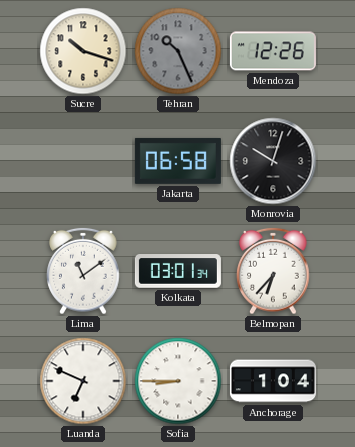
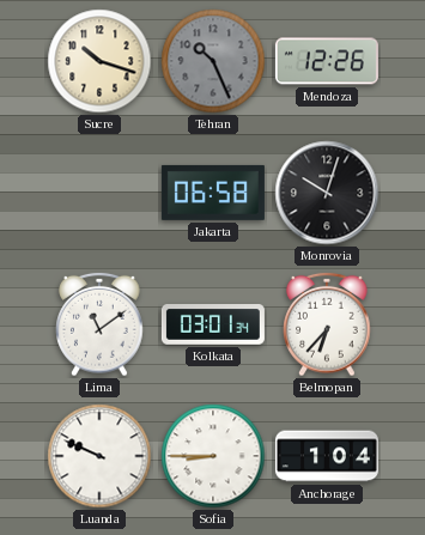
Luanda: 6:49 -> 9:49 (99, 456)
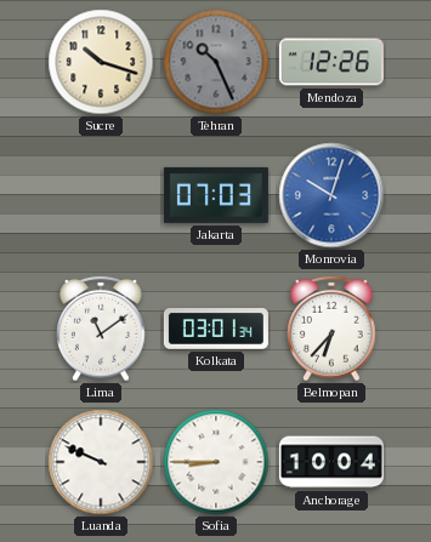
Jakarta: 06:58 -> 07:03 (216, 195)
Monrovia dial: black -> blue (331, 195)
Anchorage: 1:04 -> 10:04 (331, 462)
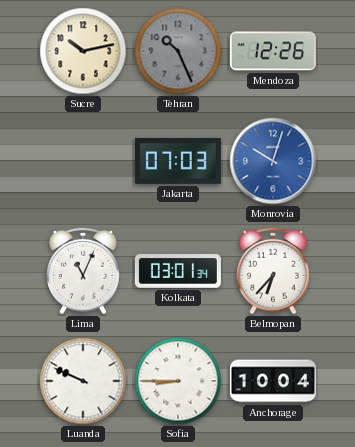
Sucre: 10:18 -> 10:13 (83, 51)
Lima: 11:09 -> 11:04 (83, 271)
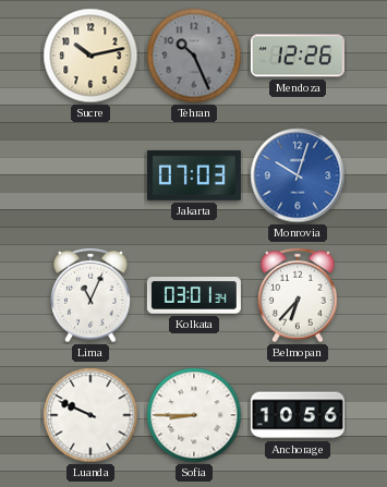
Anchorage: 10:04 -> 10:56 (298, 415)
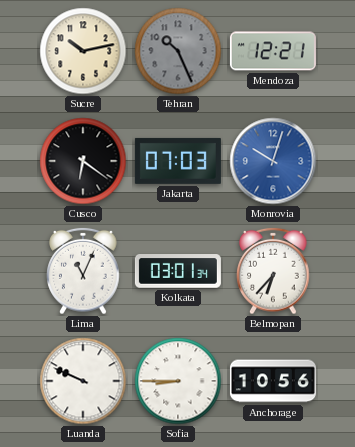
Mendoza: 12:26 -> 12:21 (273, 51)
Cusco: none -> 6:21 (83, 161)
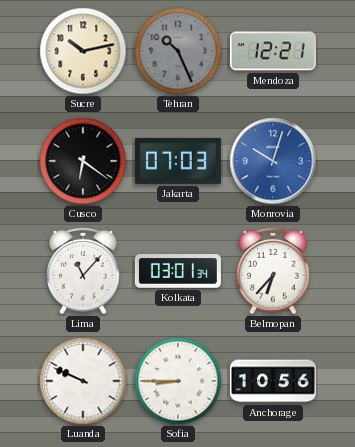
Lima: 11:04 -> 11:07 (83, 271)
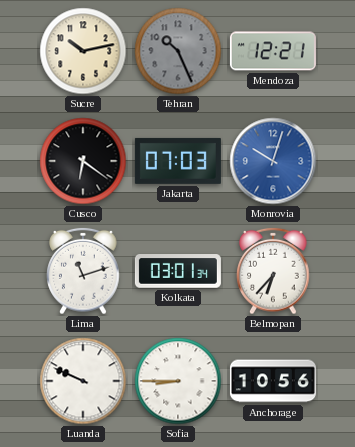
Lima: 11:07 -> 11:12 (83, 271)
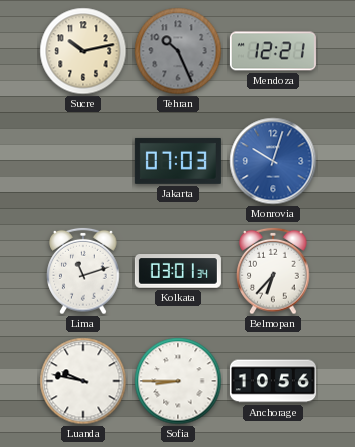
Cusco: 6:21 -> none (83, 161)
Luanda: 9:49 -> 9:47 (83, 381)
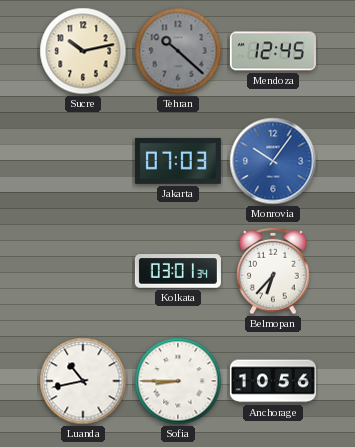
Tehran: 10:26 -> 10:22 (178, 51)
Mendoza: 12:21 -> 12:45 (273, 51)
Monrovia: 10:03 -> 10:06 (273, 161)
Lima: 11:12 -> none (83, 271)
Luanda: 9:47 -> 10:43 (83, 381)
